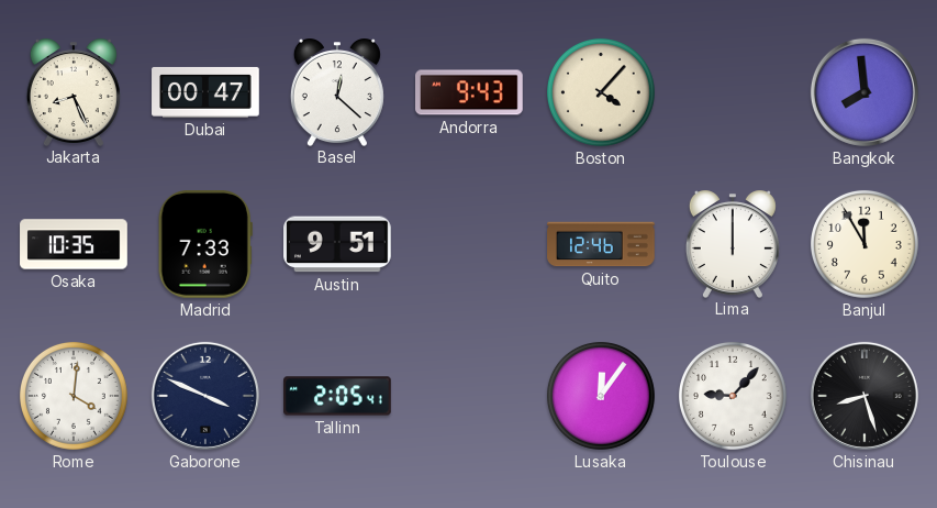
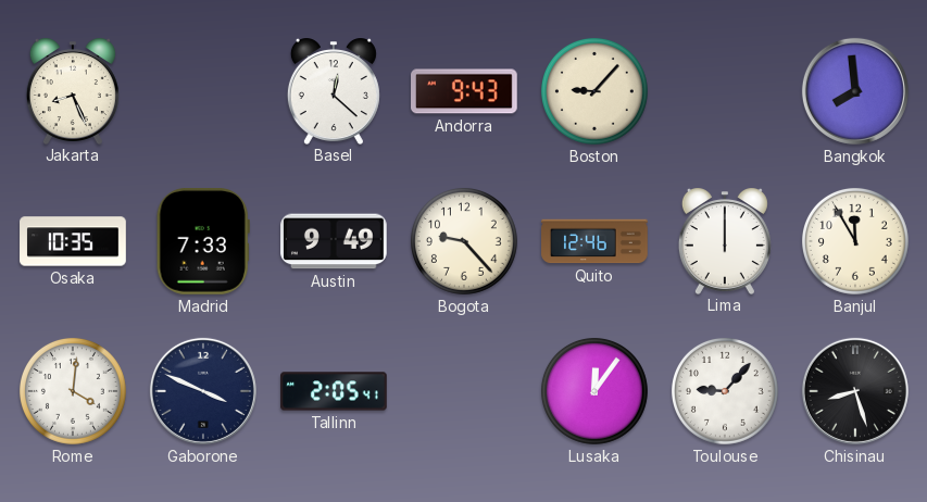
Dubai: 00:47 -> none (205, 92)
Boston: 4:07 -> 9:07 (594, 91)
Austin: 9:51 -> 9:49 (335, 241)
Bogota: none -> 9:23 (464, 241)
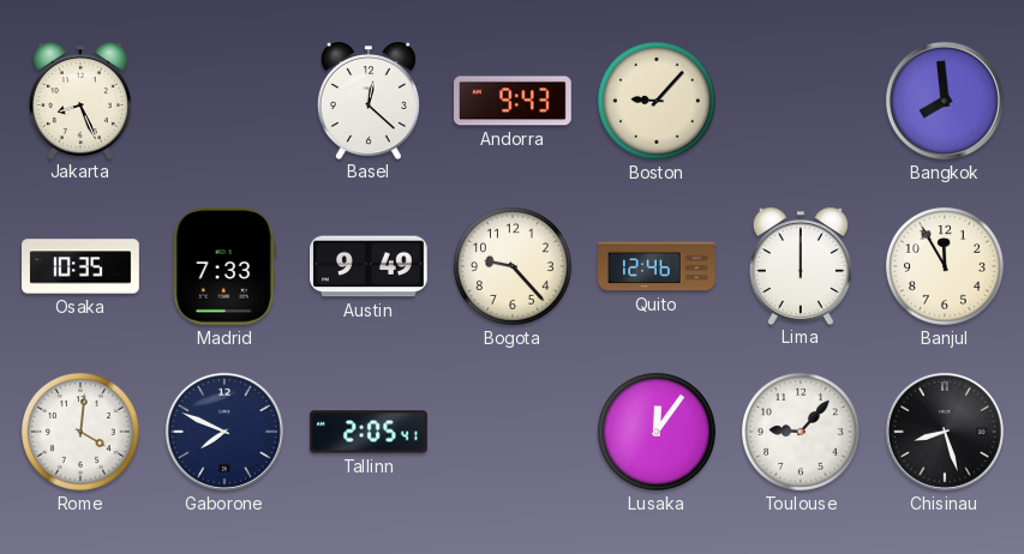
Gaborone: 3:49 -> 7:49 (224, 432)
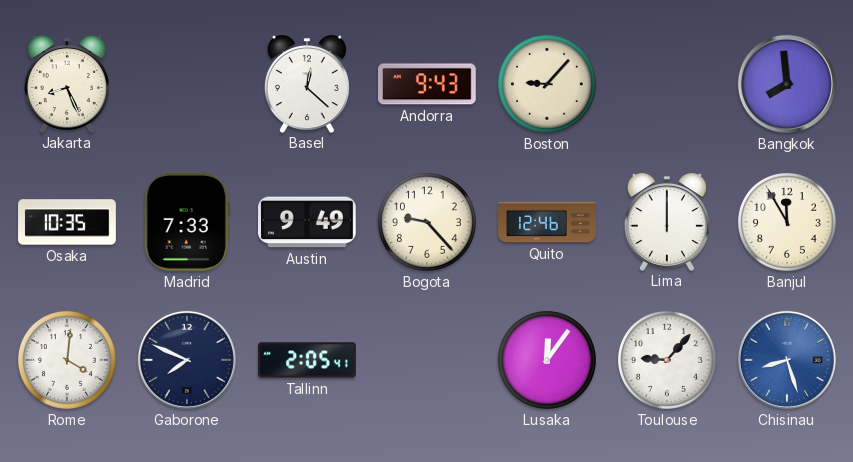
Chisinau dial: black -> blue (787, 360)
